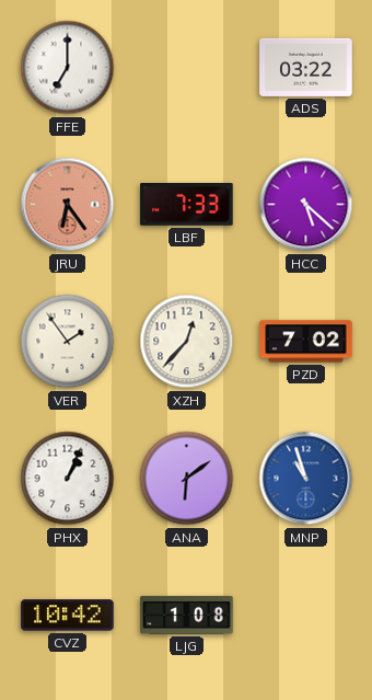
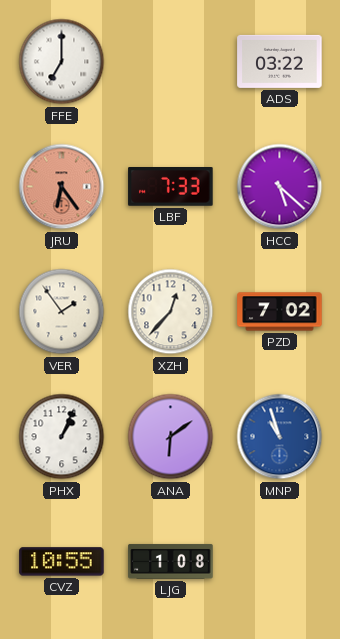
CVZ: 10:42 -> 10:55 (62, 562)
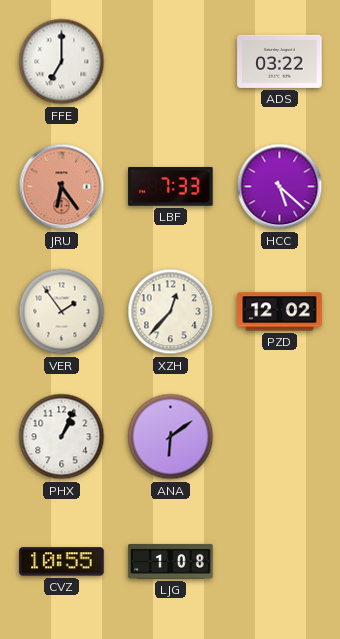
PZD: 7:02 -> 12:02 (280, 312)
MNP: 10:57 -> none (280, 437)
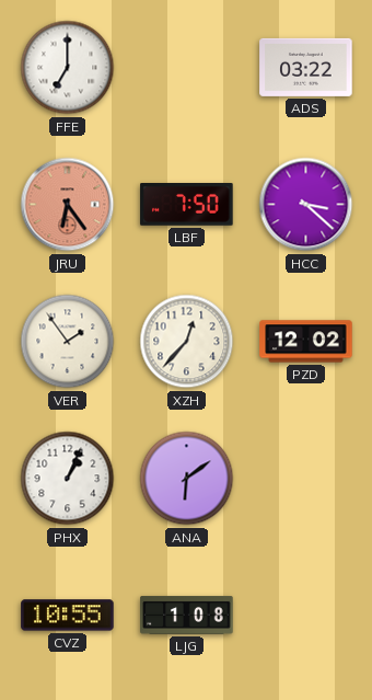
LBF: 7:33 -> 7:50 (187, 205)
HCC: 5:22 -> 3:22 (306, 205)
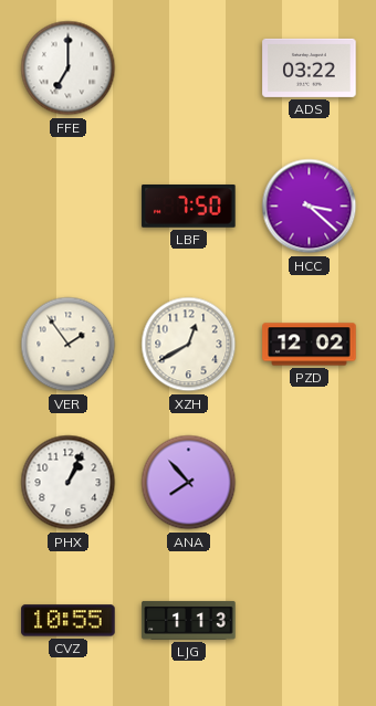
JRU: 6:24 -> none (68, 205)
XZH: 12:37 -> 12:40 (189, 345)
ANA: 6:09 -> 7:53 (189, 483)
LJG: 1:08 -> 1:13 (189, 620)
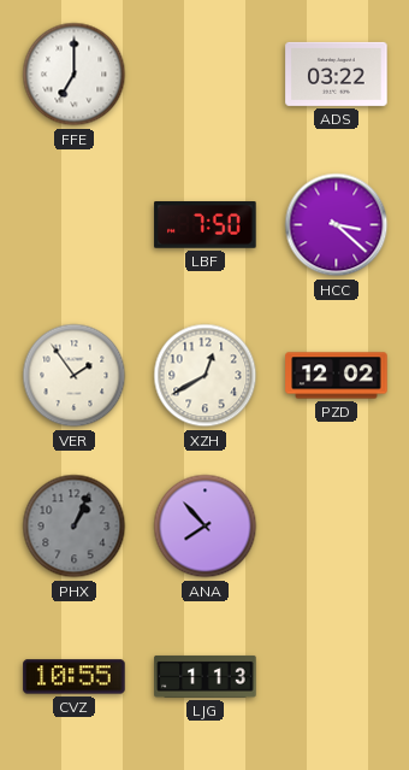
PHX dial: white -> grey (75, 527)
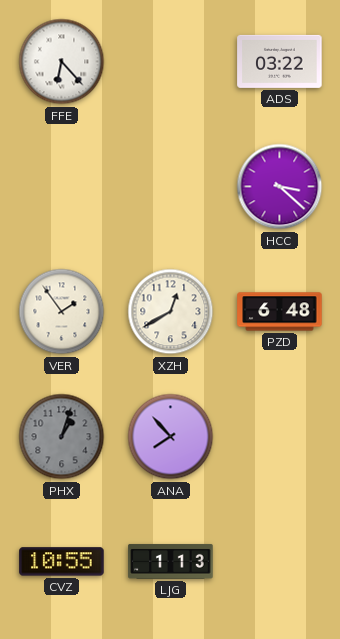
FFE: 7:00 -> 6:23 (62, 62)
LBF: 7:50 -> none (206, 225)
PZD: 12:02 -> 6:48 (280, 312)
PHX: 1:04 -> 1:03 (62, 437)
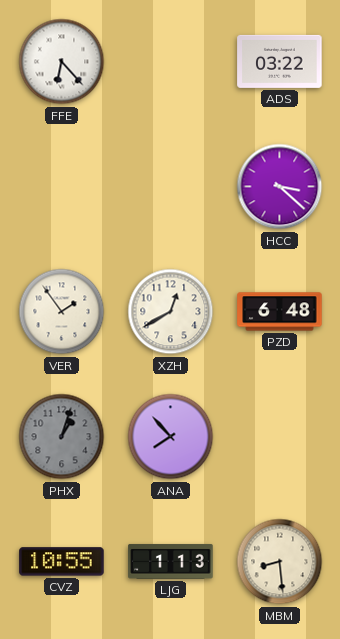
MBM: none -> 8:29 (280, 562)
